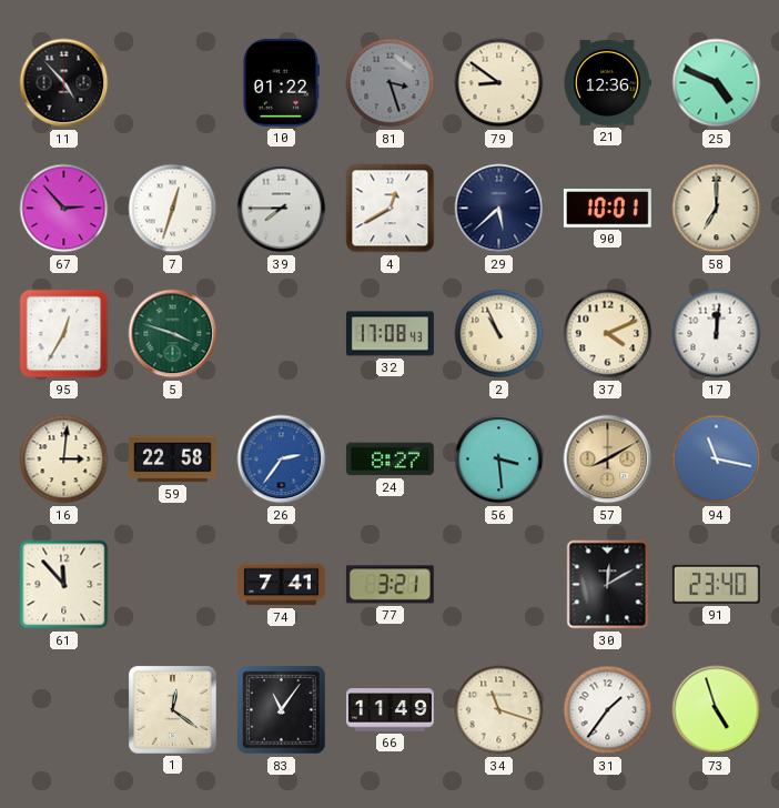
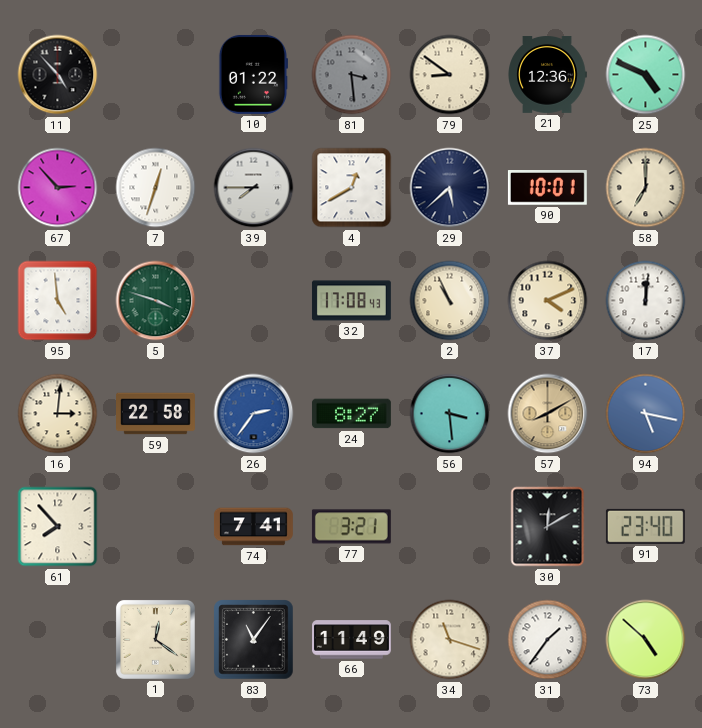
81: 3:27 -> 3:29 (352, 75)
95: 12:35 -> 4:59 (58, 301)
94: 11:17 -> 5:17 (646, 414)
61: 11:53 -> 7:53 (58, 527)
73: 4:57 -> 4:52 (646, 640)
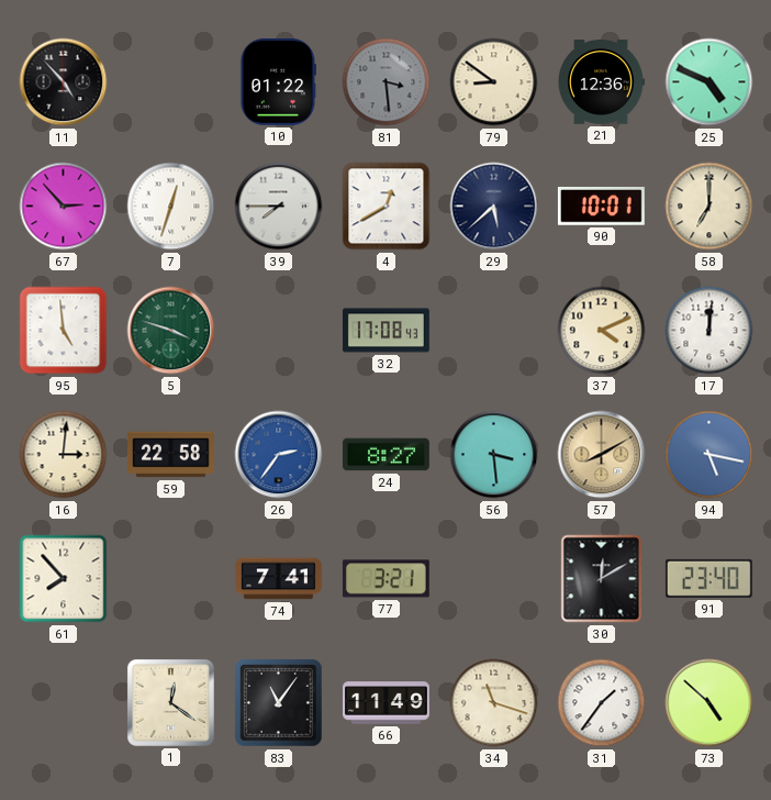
2: 10:56 -> none (450, 301)
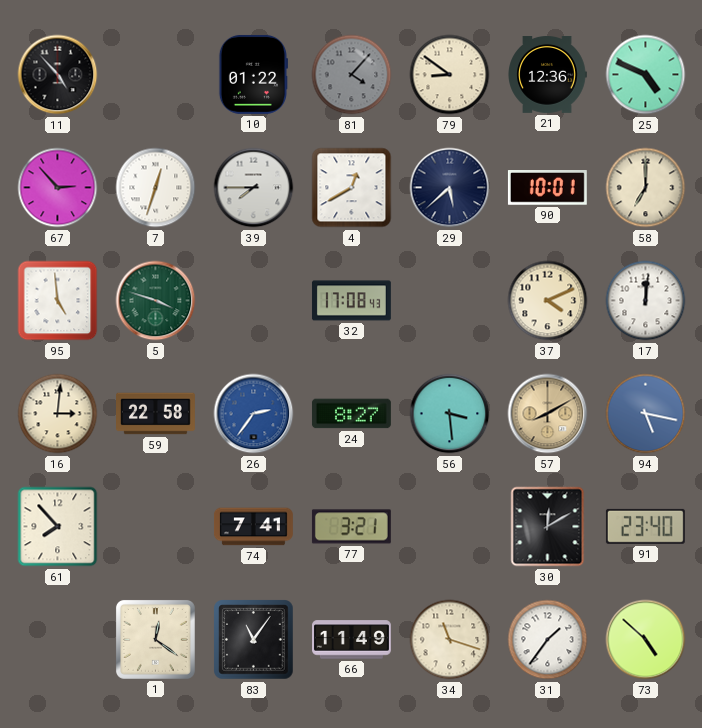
81: 3:29 -> 4:07 (352, 75)
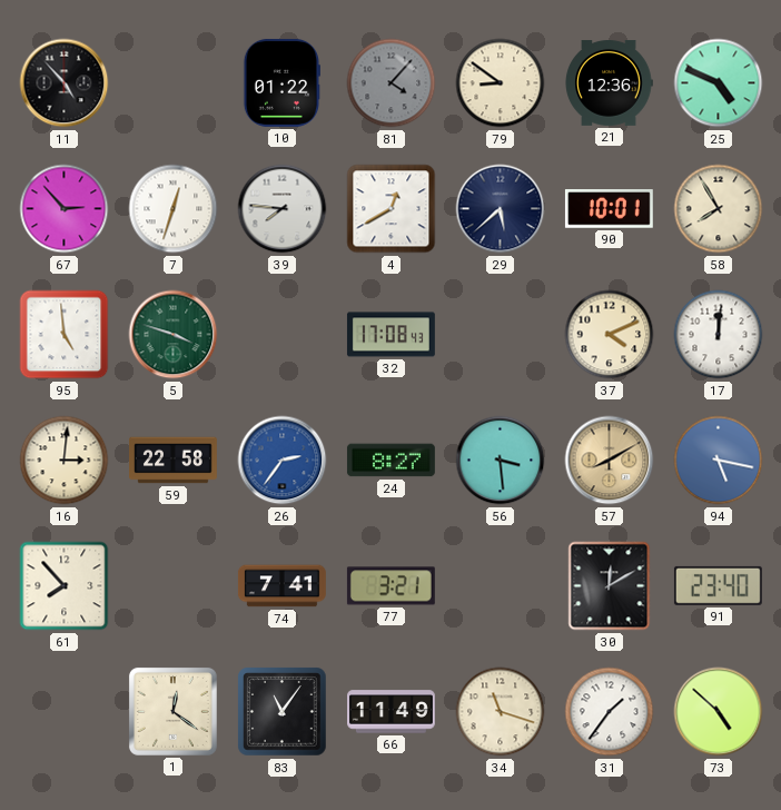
39: 7:45 -> 7:46 (283, 209)
58: 7:00 -> 7:55 (719, 209)
